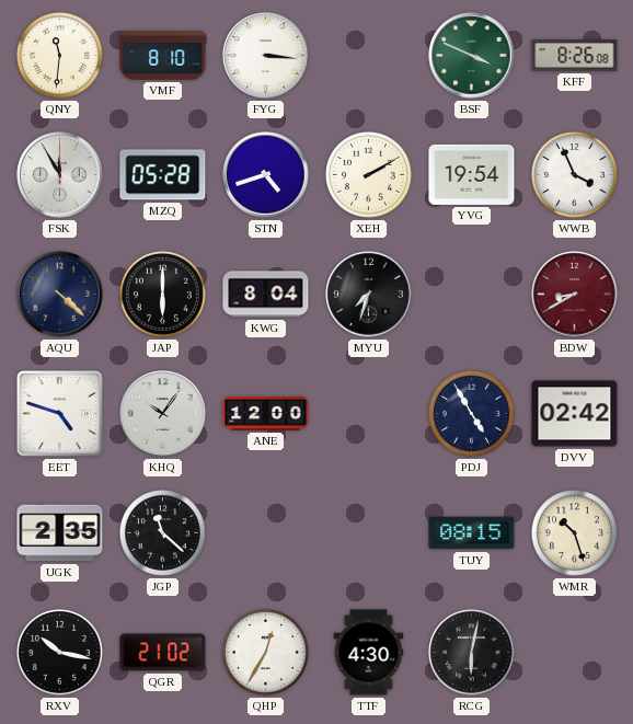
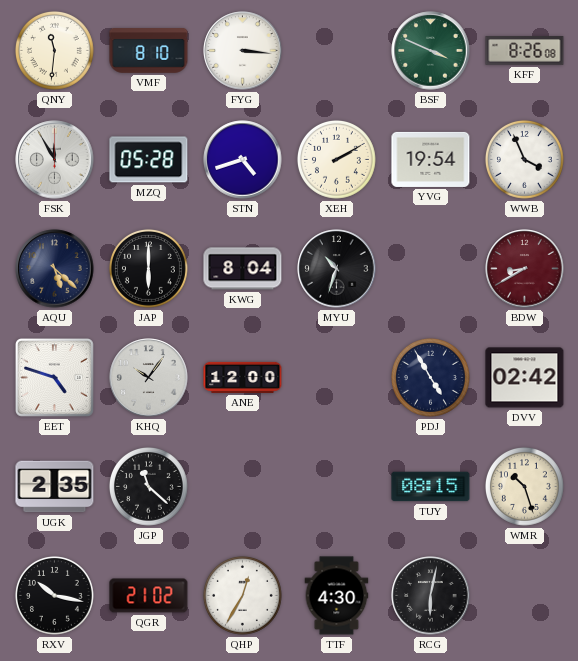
AQU: 4:22 -> 5:22 (55, 269)
MYU: 7:33 -> 10:33 (337, 269)
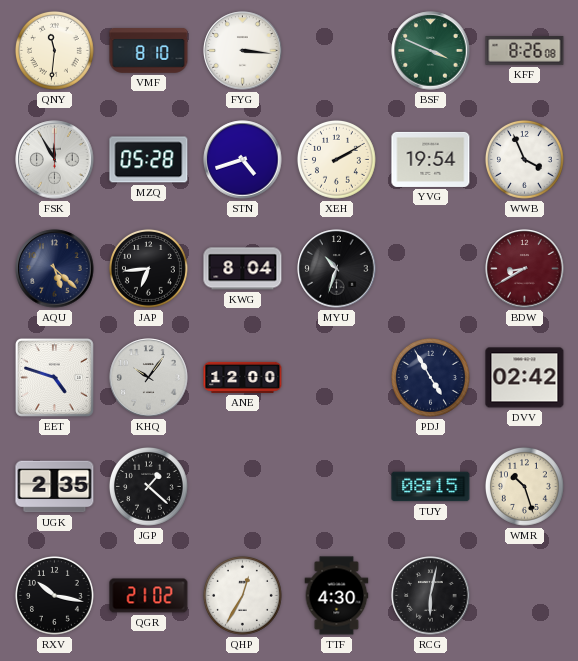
JAP: 6:00 -> 6:44 (149, 269)
JGP: 11:22 -> 1:22 (149, 487)
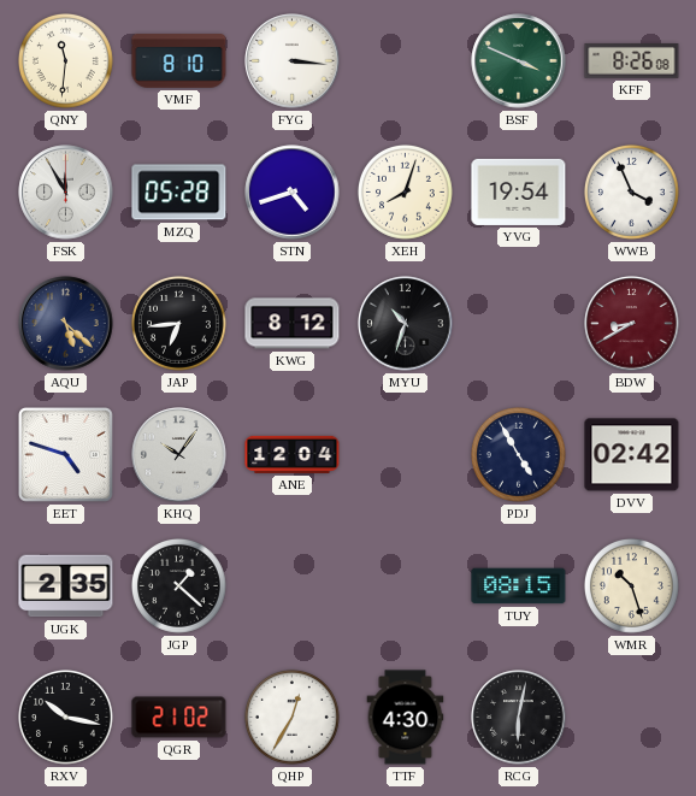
XEH: 2:10 -> 8:03 (406, 193)
KWG: 8:04 -> 8:12 (293, 324)
ANE: 12:00 -> 12:04 (293, 454)
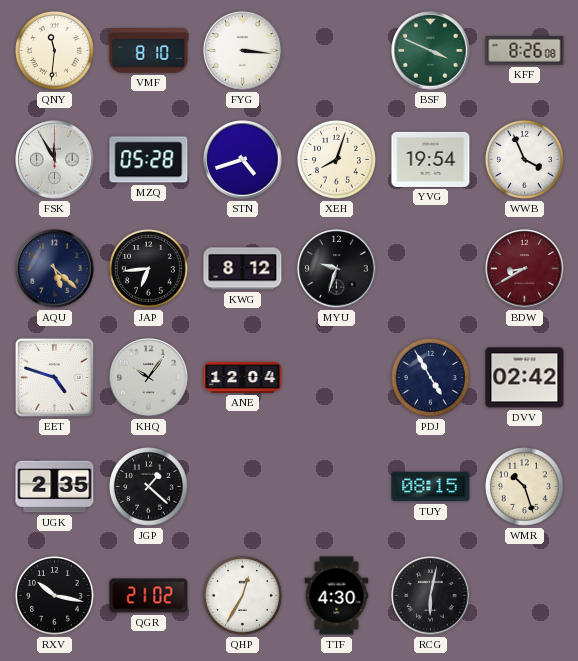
MYU: 10:33 -> 9:33 (337, 269)
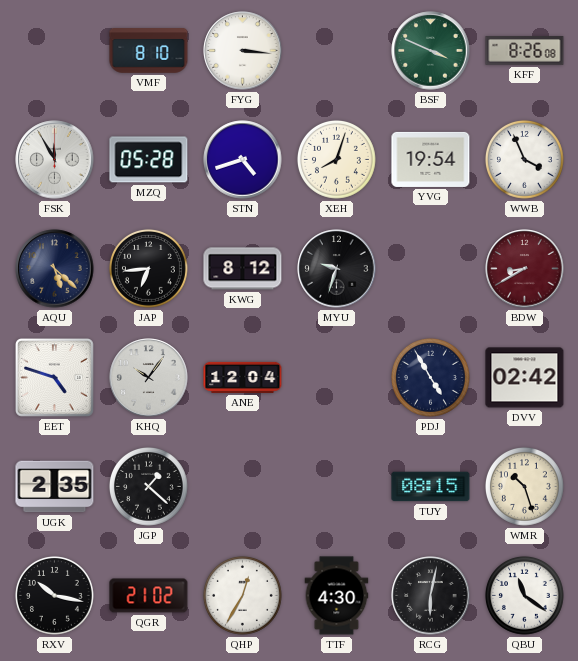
QNY: 11:31 -> none (55, 51)
QBU: none -> 11:21 (525, 596)
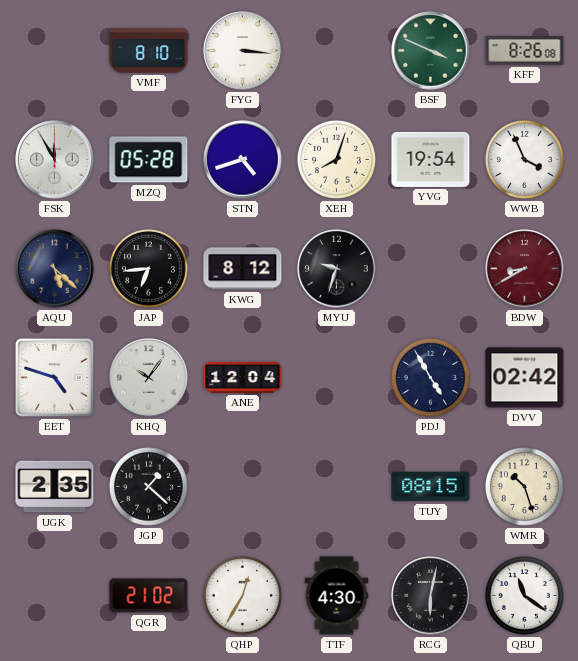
RXV: 10:17 -> none (55, 596)
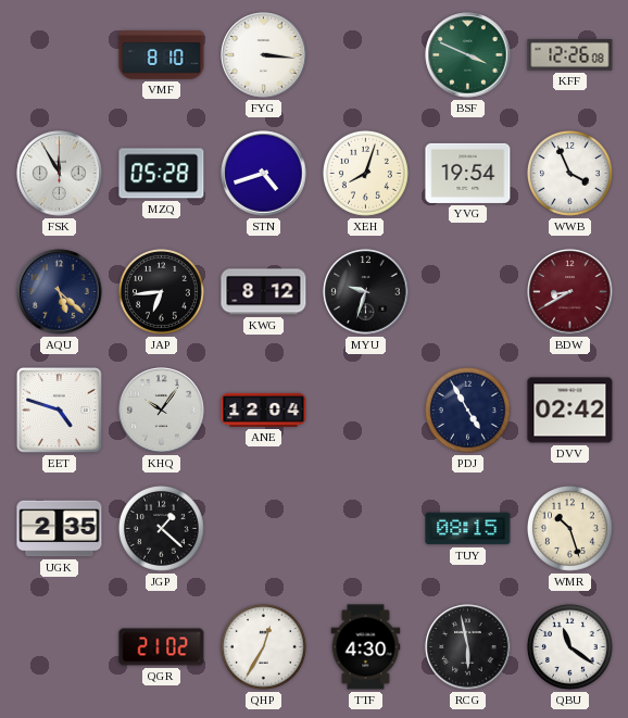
KFF: 8:26 -> 12:26 (570, 55)
RCG: 6:02 -> 5:58 (468, 647)
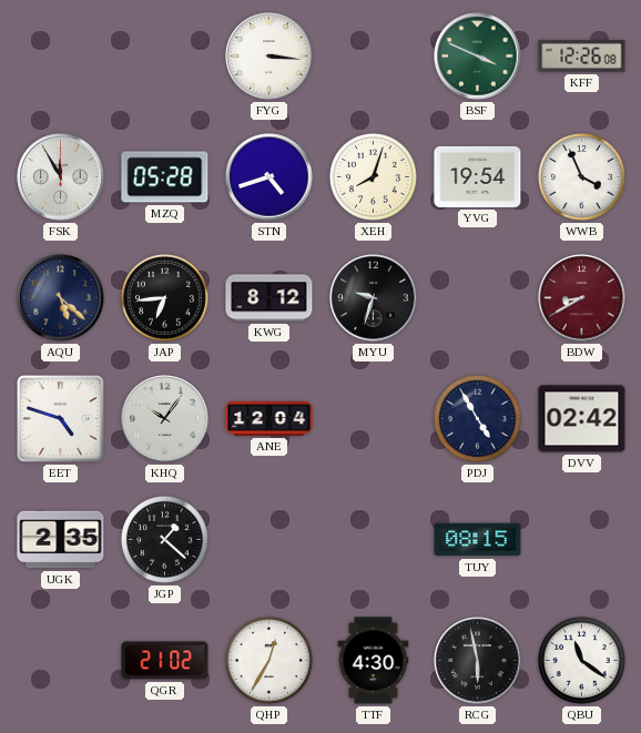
VMF: 8:10 -> none (162, 55)
WMR: 10:27 -> none (570, 529)
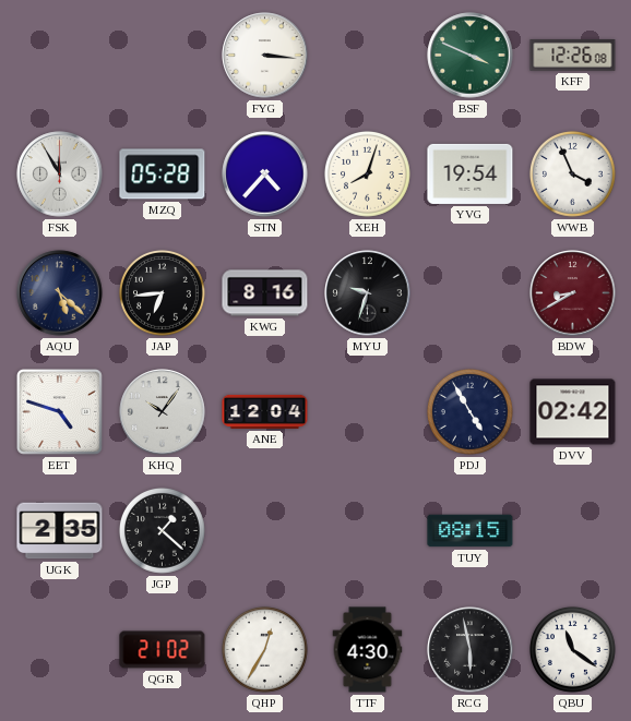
STN: 4:42 -> 4:37 (265, 175)
KWG: 8:12 -> 8:16 (265, 293)
